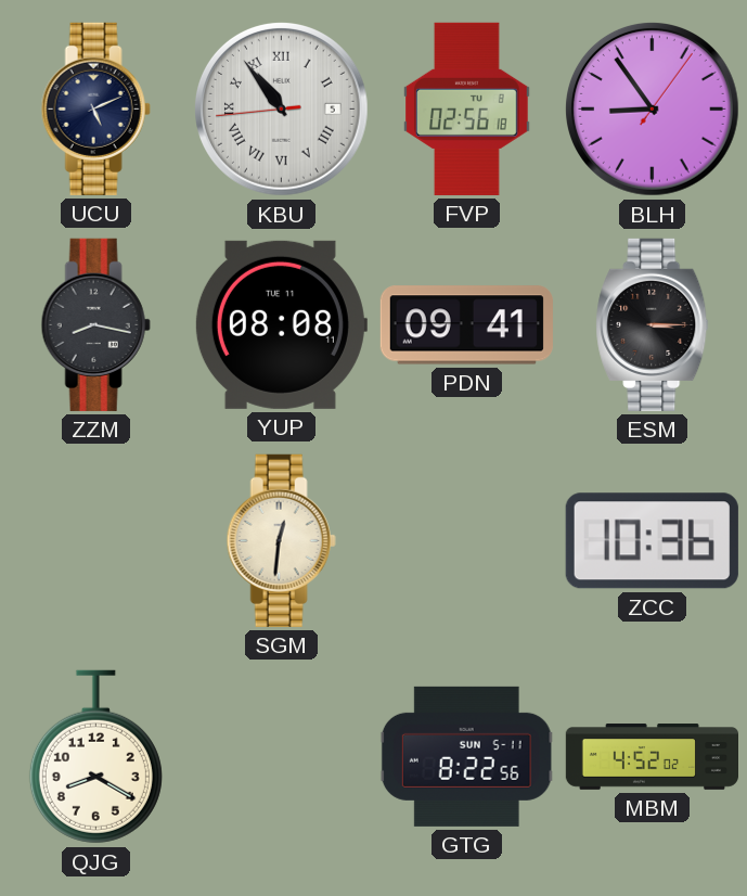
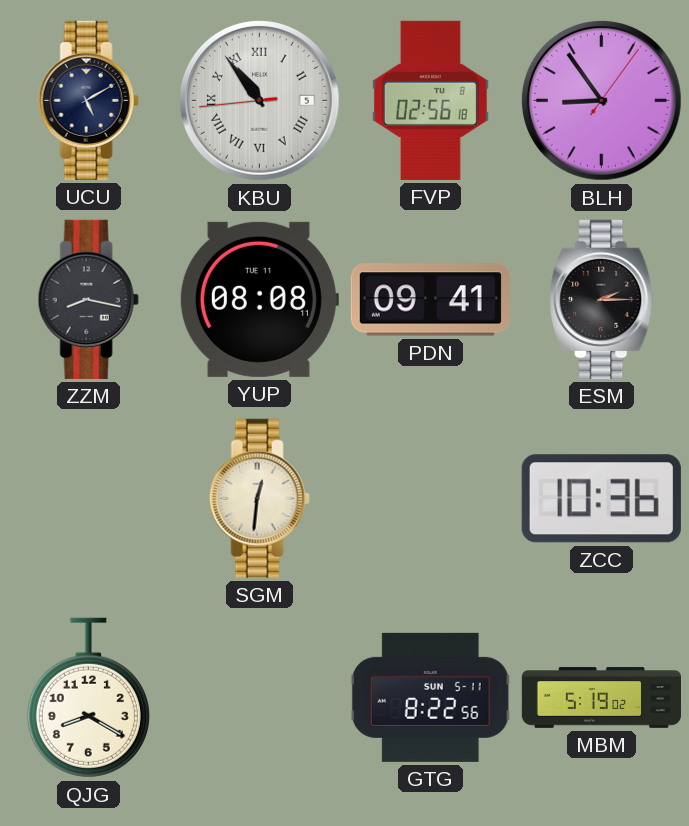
UCU: 5:11 -> 5:10 (88, 100)
ESM: 3:15 -> 2:15 (602, 299)
MBM: 4:52 -> 5:19 (601, 698)
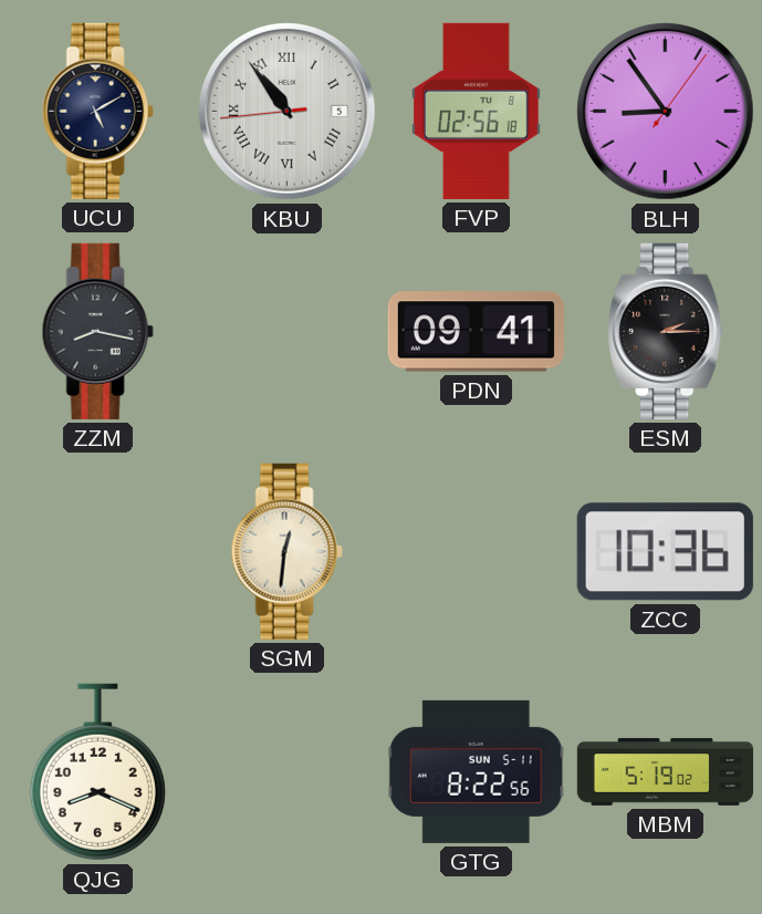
YUP: 08:08 -> none (259, 299)
QJG: 8:20 -> 8:19 (97, 772)
